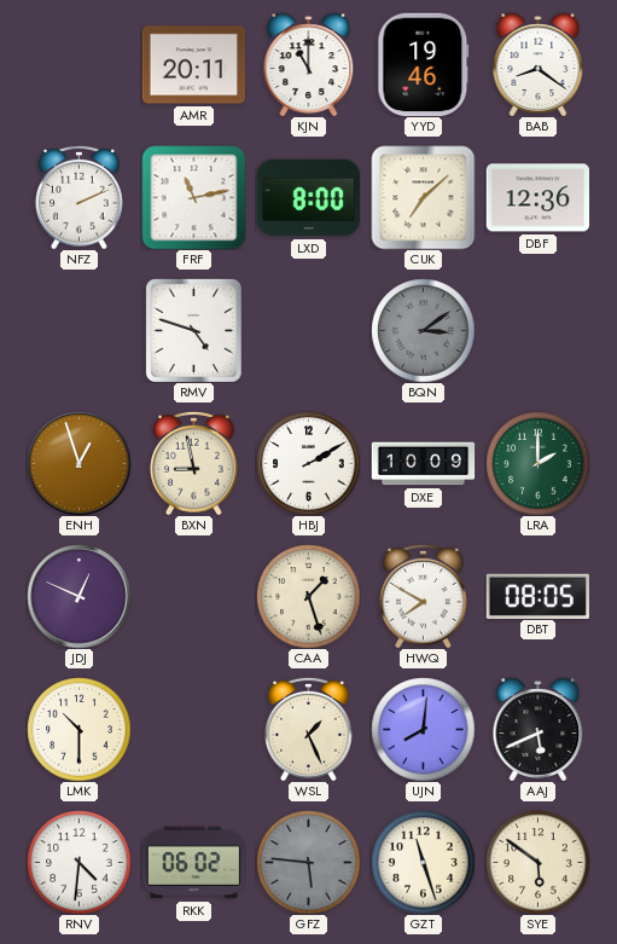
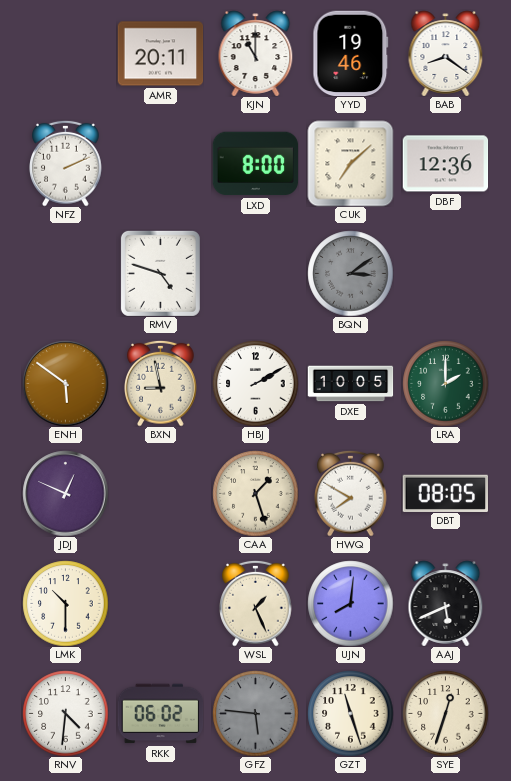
FRF: 11:13 -> none (193, 197)
ENH: 12:57 -> 5:51 (65, 383)
DXE: 10:09 -> 10:05 (350, 384)
SYE: 5:51 -> 12:33 (445, 713)
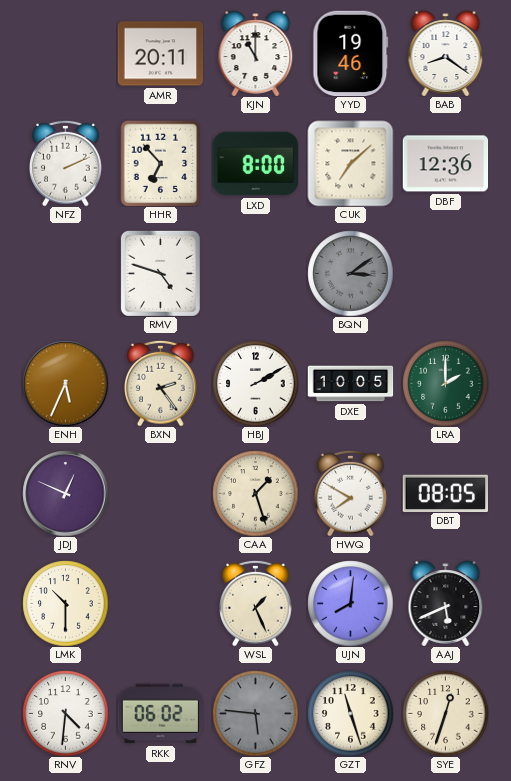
HHR: none -> 6:53 (161, 163)
ENH: 5:51 -> 5:34 (65, 383)
BXN: 8:58 -> 2:24 (161, 383)
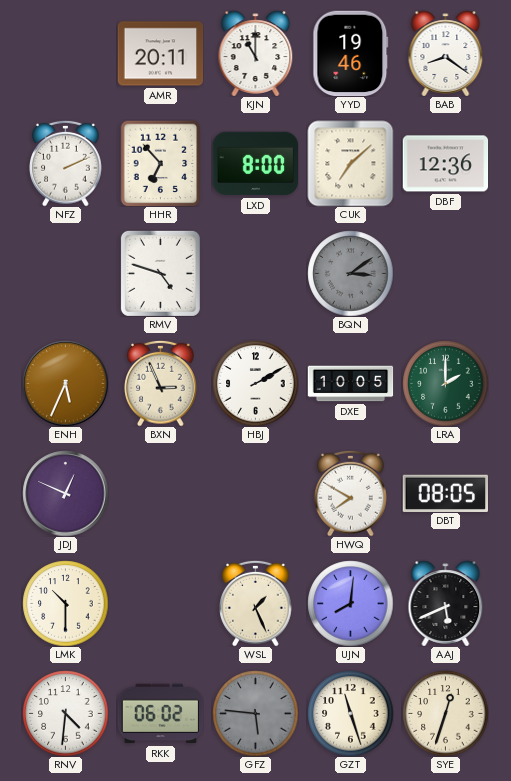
BXN: 2:24 -> 2:56 (161, 383)
CAA: 1:27 -> none (255, 493)
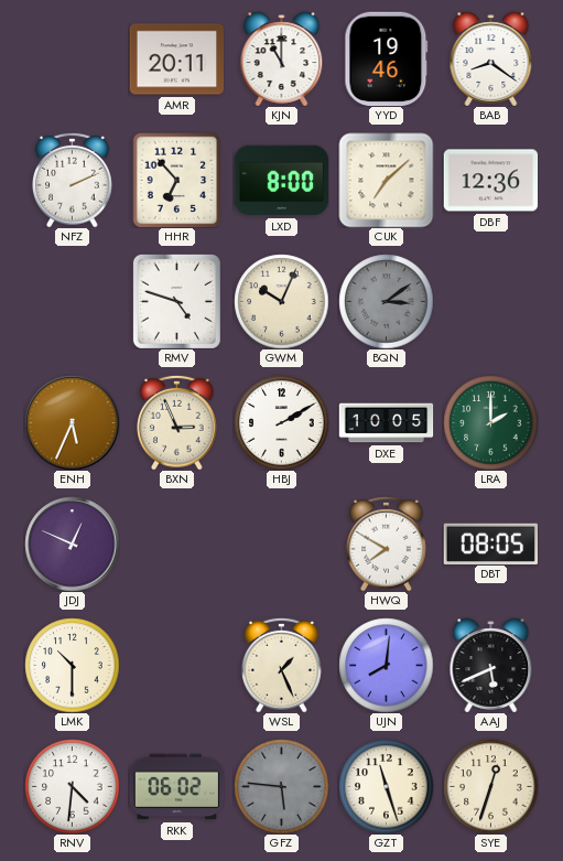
GWM: none -> 10:04 (281, 301)
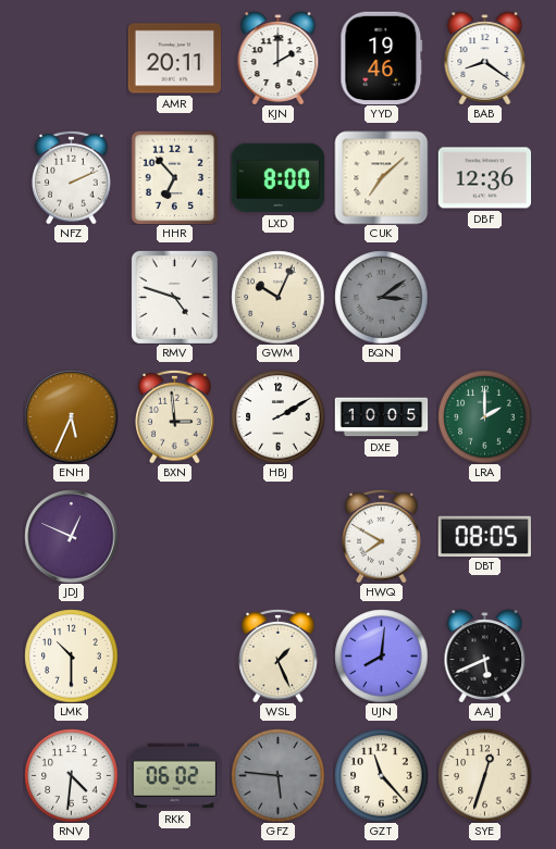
KJN: 11:00 -> 2:00 (279, 58)
BXN: 2:56 -> 2:59 (175, 416)
GZT: 11:27 -> 11:23 (381, 775)
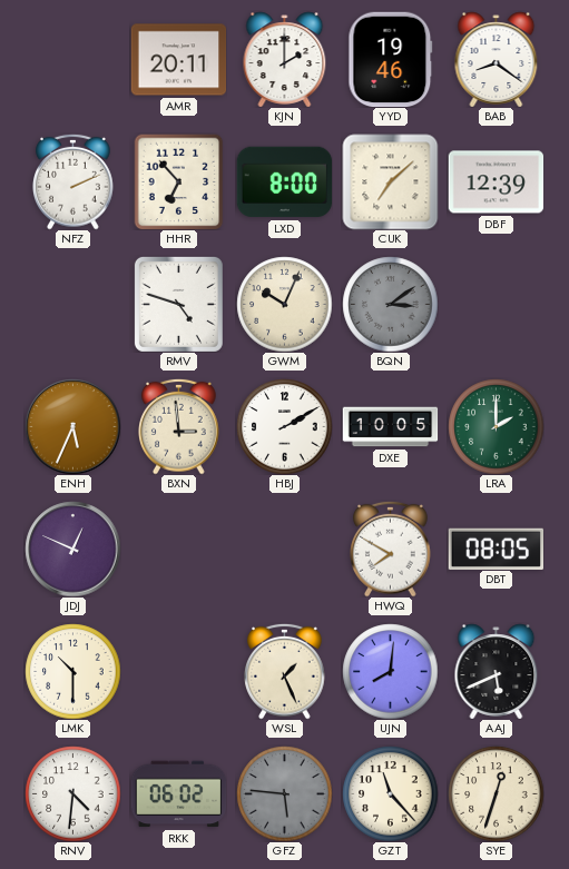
DBF: 12:36 -> 12:39 (496, 182)
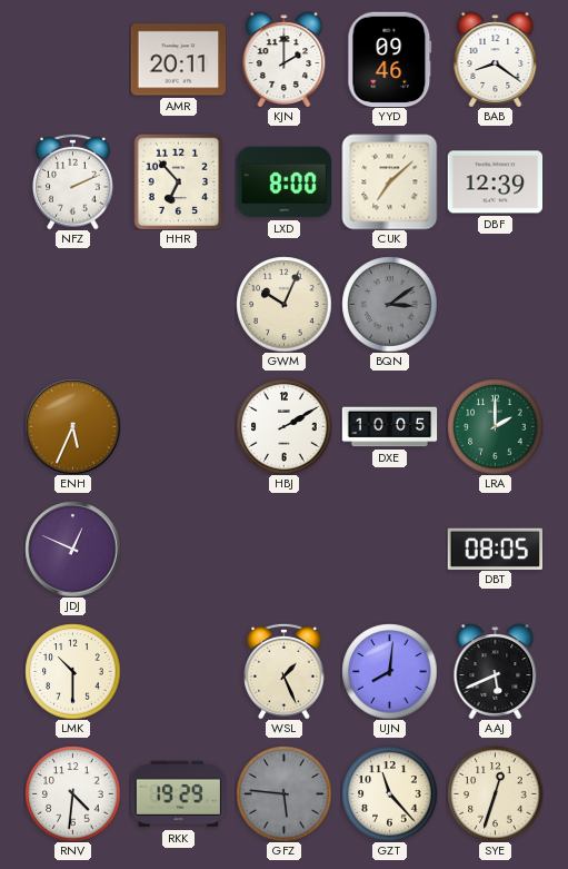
YYD: 19:46 -> 09:46 (390, 59)
RMV: 4:48 -> none (178, 304)
BXN: 2:59 -> none (179, 426)
HWQ: 7:50 -> none (391, 549)
RKK: 06:02 -> 19:29 (178, 794)
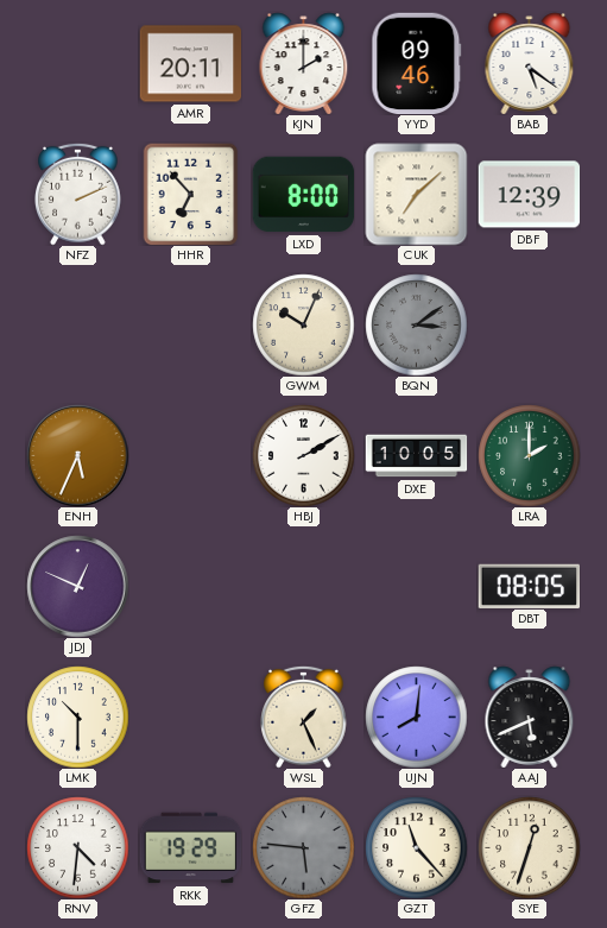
BAB: 8:21 -> 5:21 (530, 63)
